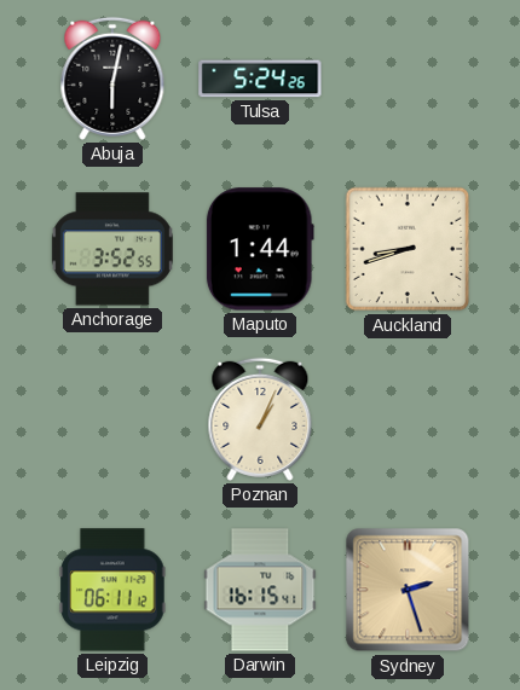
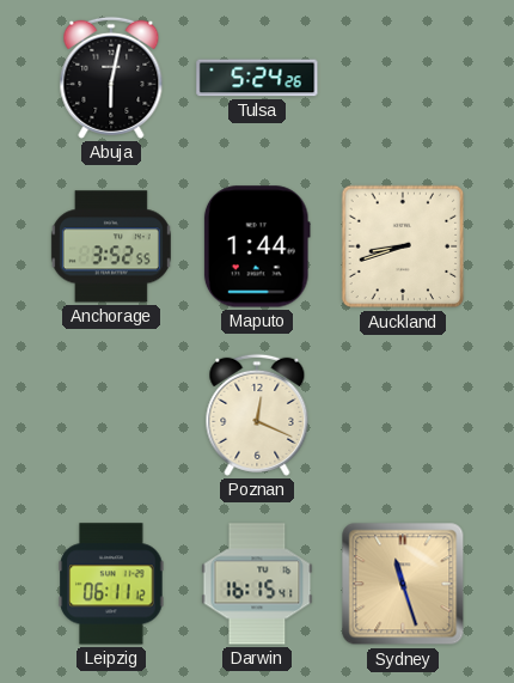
Poznan: 1:04 -> 12:19 (257, 415)
Sydney: 2:27 -> 11:27 (403, 584)
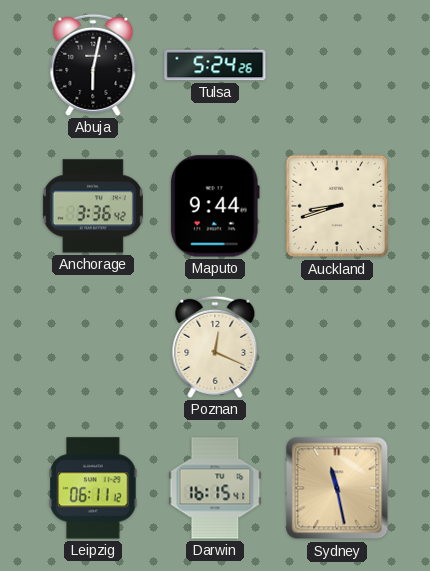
Anchorage: 3:52 -> 3:36 (93, 206)
Maputo: 1:44 -> 9:44 (215, 206)
Sydney: 11:27 -> 11:28 (337, 488)
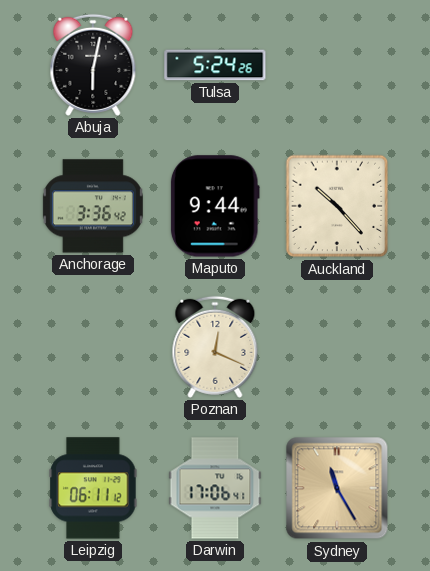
Auckland: 8:42 -> 10:23 (337, 206)
Darwin: 16:15 -> 17:06 (215, 488)
Sydney: 11:28 -> 11:25 (337, 488)
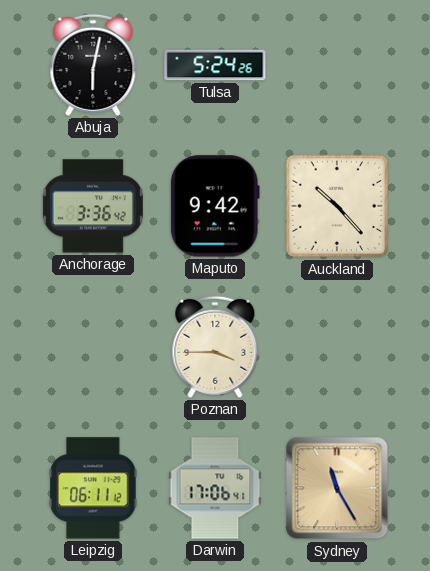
Maputo: 9:44 -> 9:42 (215, 206)
Poznan: 12:19 -> 3:45 (215, 347)
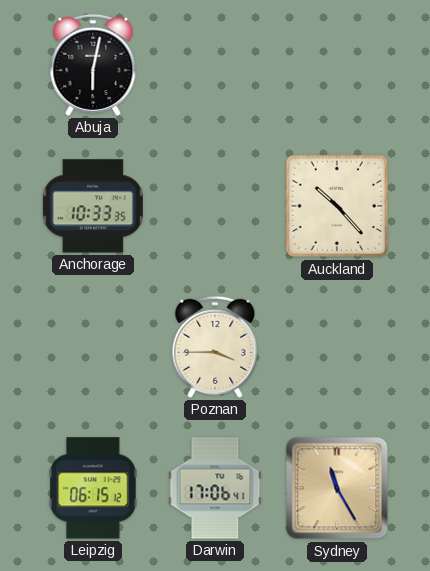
Tulsa: 5:24 -> none (215, 65)
Anchorage: 3:36 -> 10:33 (93, 206)
Maputo: 9:42 -> none (215, 206)
Leipzig: 06:11 -> 06:15 (93, 488)
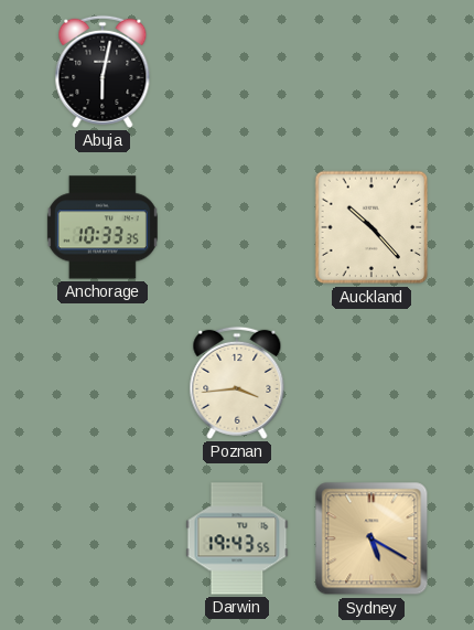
Poznan: 3:45 -> 3:44 (237, 383)
Leipzig: 06:15 -> none (93, 488)
Darwin: 17:06 -> 19:43 (237, 538)
Sydney: 11:25 -> 5:20 (371, 538)
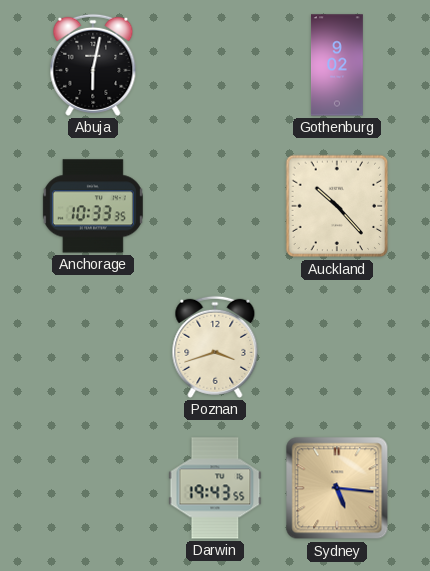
Gothenburg: none -> 9:02 (338, 65)
Poznan: 3:44 -> 3:42 (215, 347)
Sydney: 5:20 -> 5:16 (337, 488)
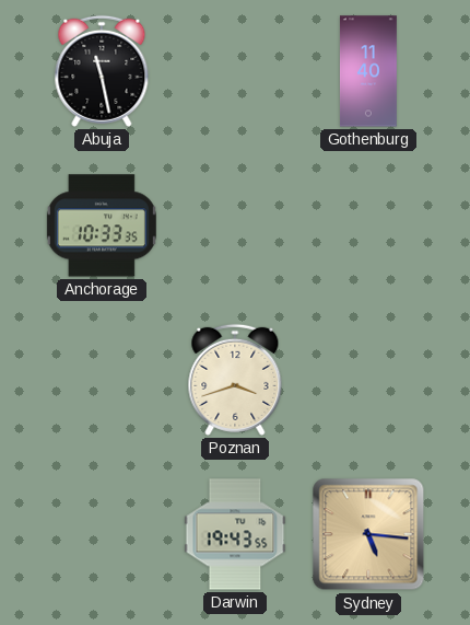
Abuja: 6:02 -> 11:28 (102, 71)
Gothenburg: 9:02 -> 11:40 (369, 71)
Auckland: 10:23 -> none (337, 206)
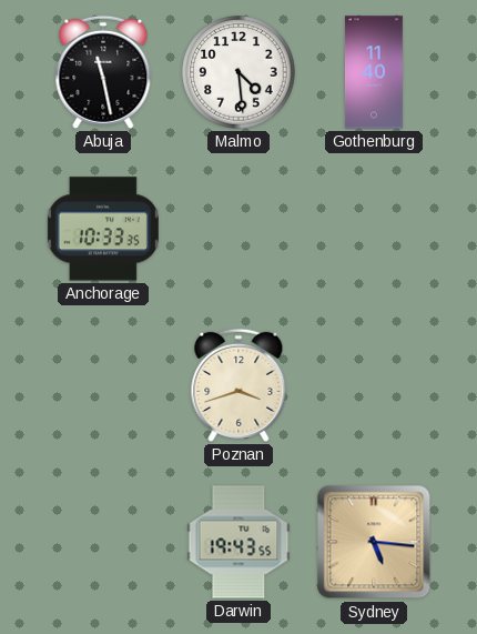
Malmo: none -> 4:29 (238, 72)
